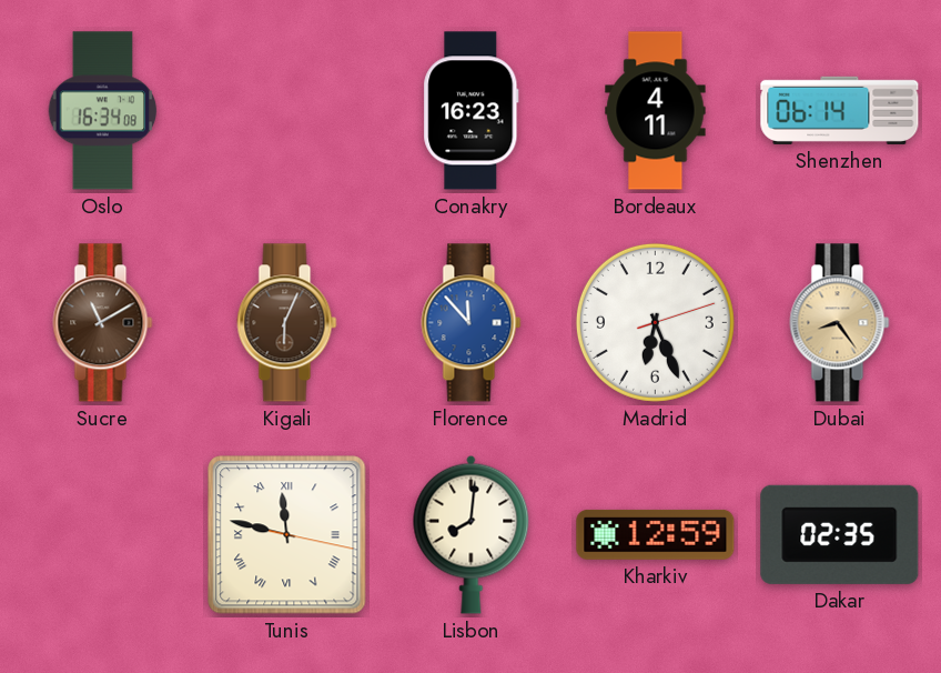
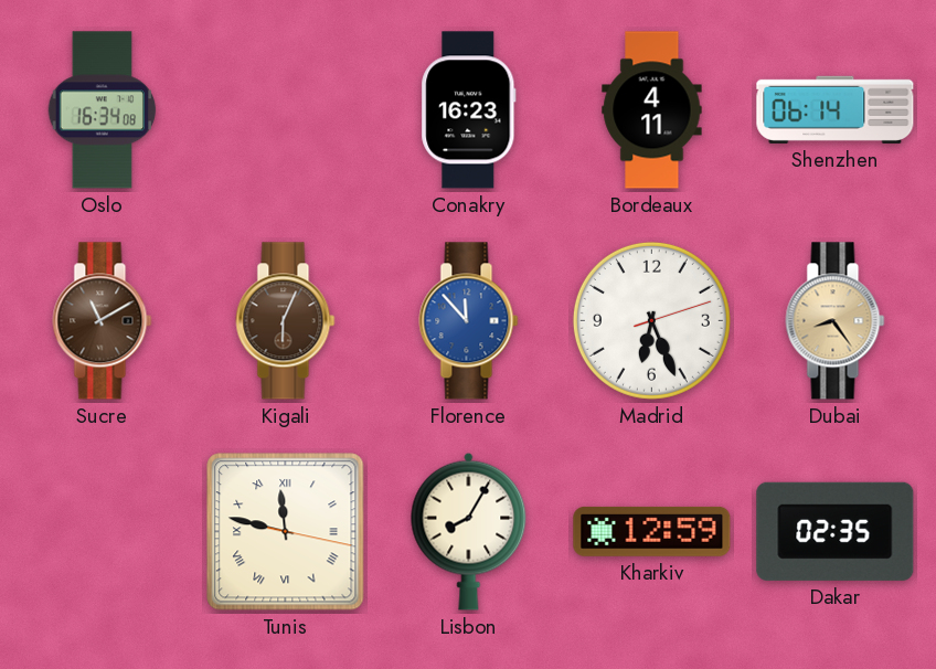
Lisbon: 8:01 -> 8:05 (469, 531)
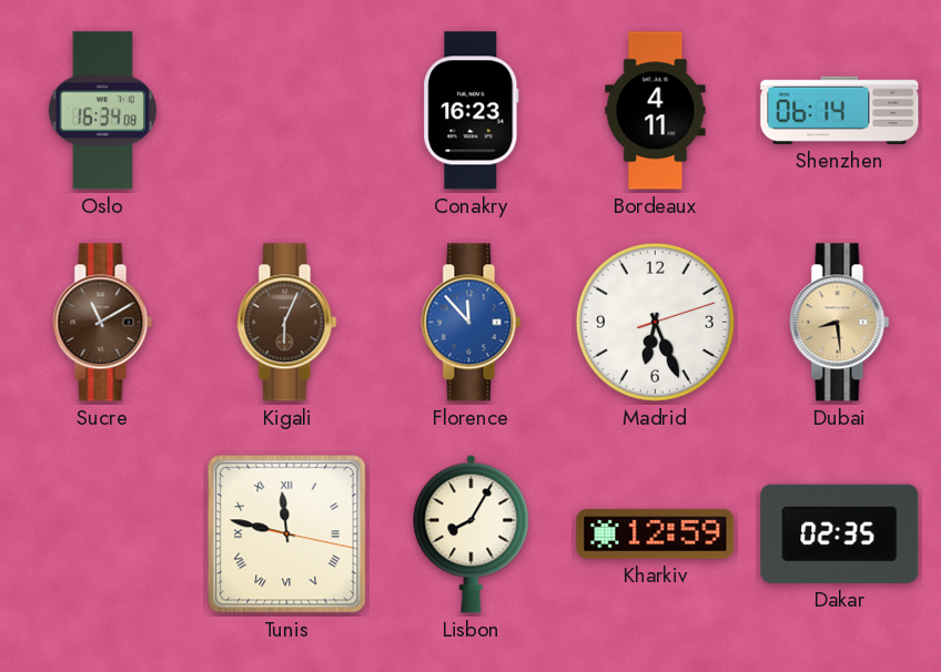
Dubai: 8:24 -> 8:29 (840, 323)
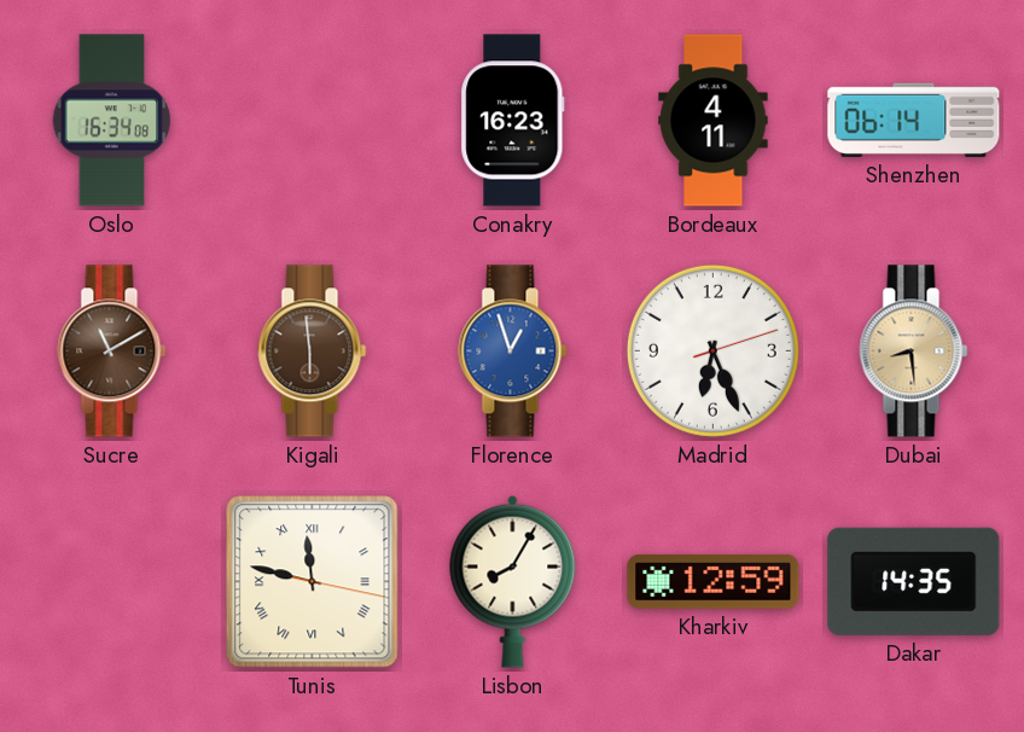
Kigali: 6:04 -> 5:59 (313, 352)
Florence: 11:53 -> 12:57 (513, 352)
Dakar: 02:35 -> 14:35 (914, 581)
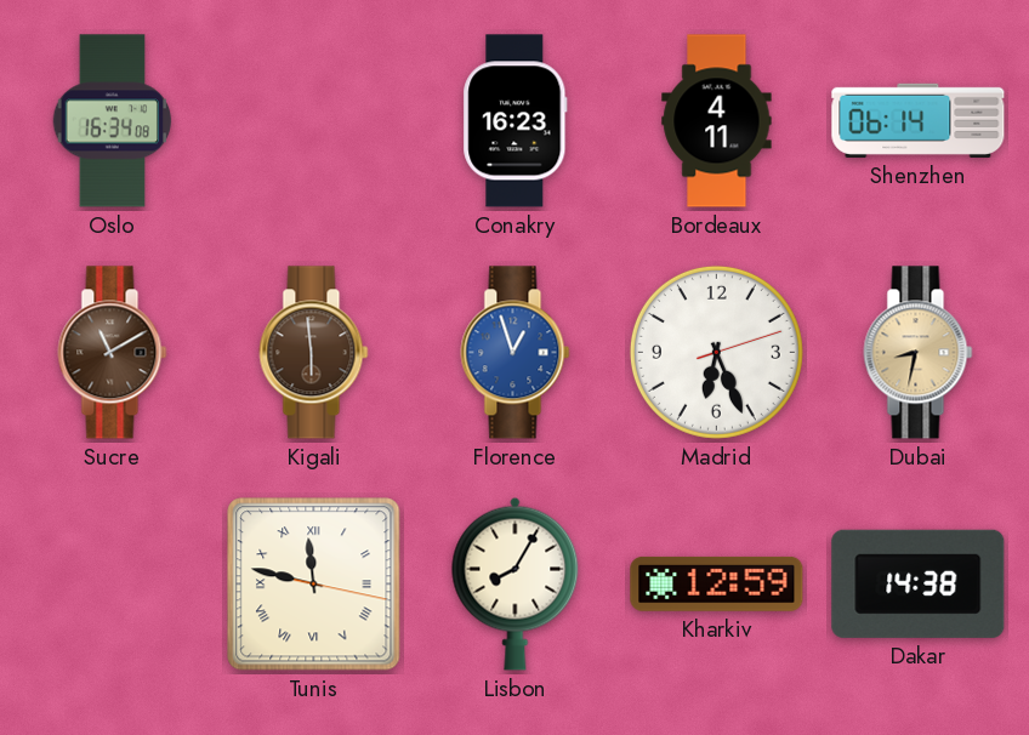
Dubai: 8:29 -> 8:32 (919, 353)
Dakar: 14:35 -> 14:38 (919, 583)
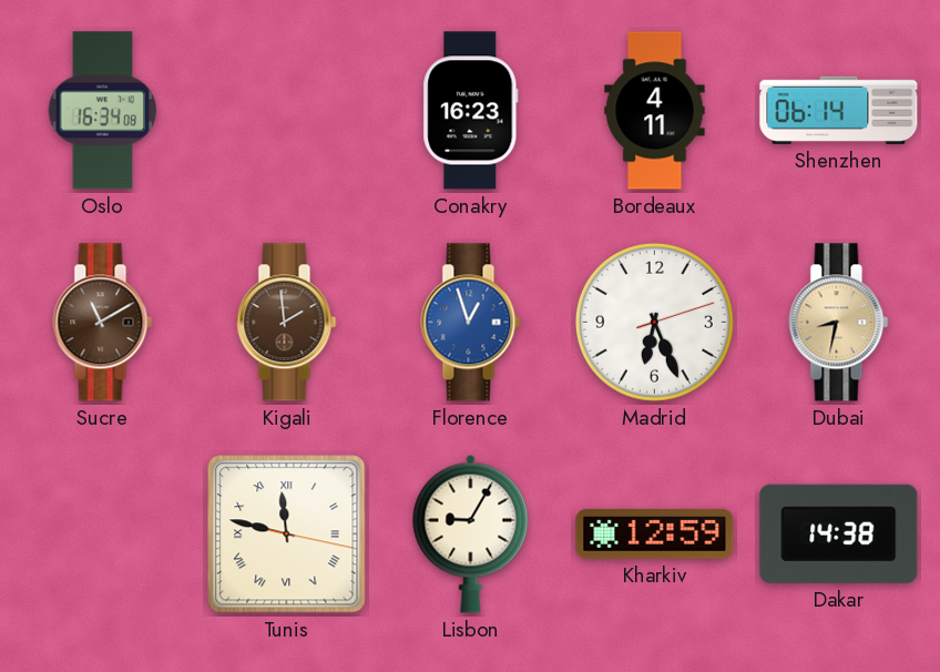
Kigali: 5:59 -> 1:59 (287, 323)
Lisbon: 8:05 -> 9:05 (471, 533)
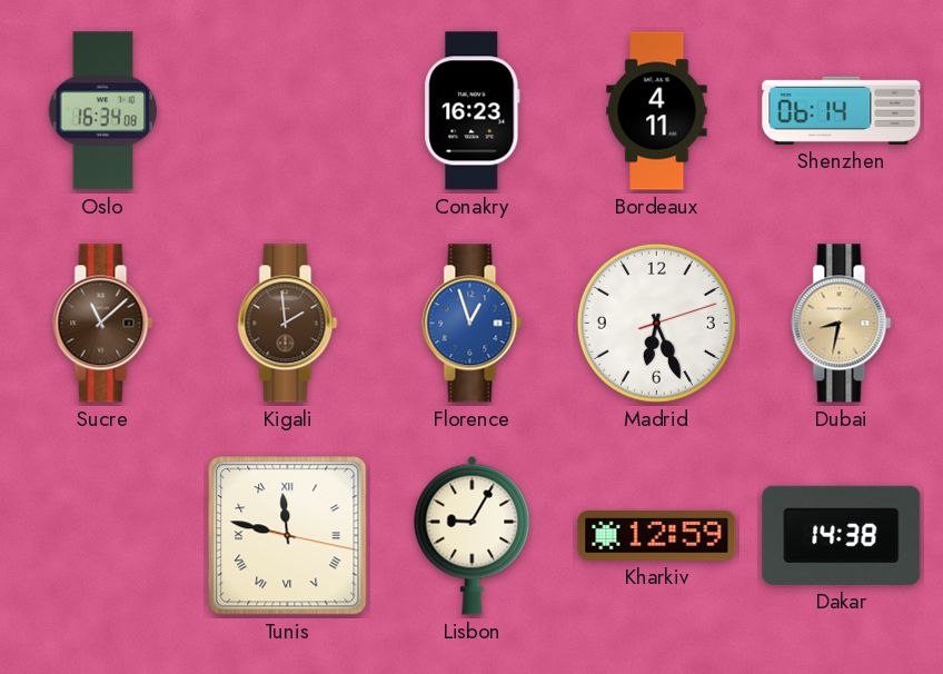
Sucre: 11:10 -> 11:08 (103, 324)
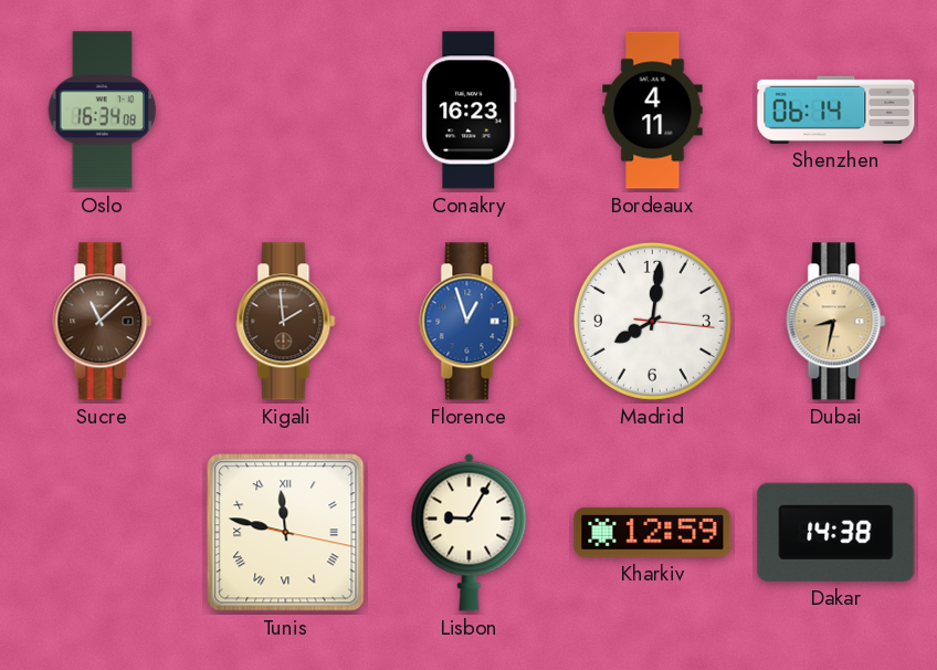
Madrid: 6:26 -> 8:01 (652, 321)
